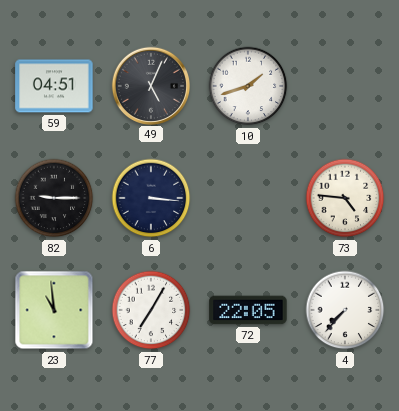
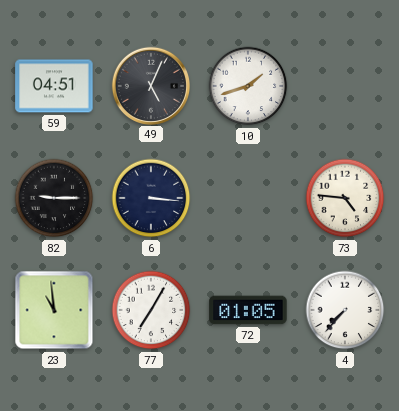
72: 22:05 -> 01:05 (248, 310)
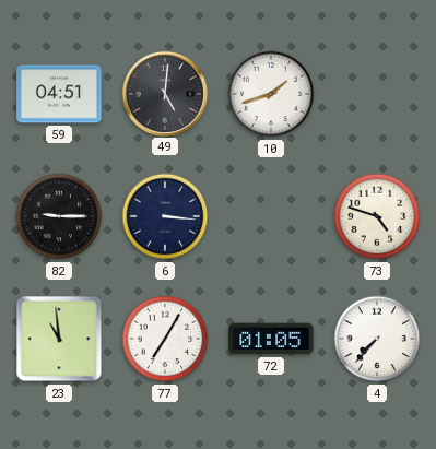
49: 5:04 -> 5:01 (164, 93)
73: 4:46 -> 4:48 (377, 216)
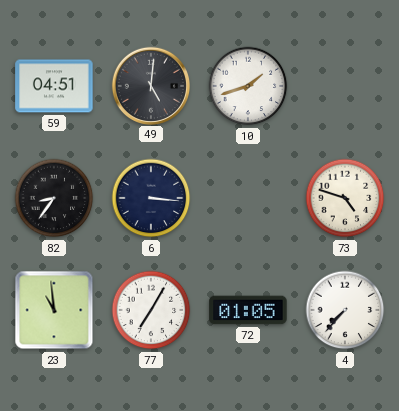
82: 9:15 -> 8:36 (54, 198)
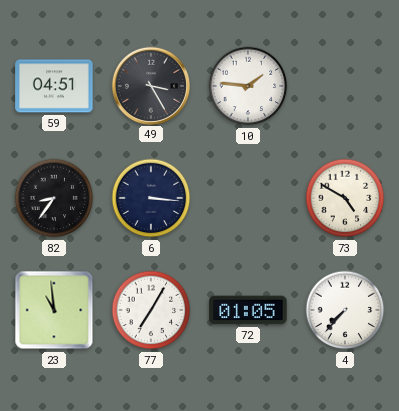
49: 5:01 -> 3:25 (150, 85)
10: 1:42 -> 1:46 (248, 86)
73: 4:48 -> 4:50 (345, 198)
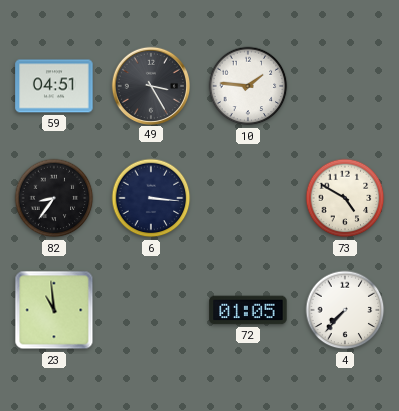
77: 7:05 -> none (151, 310)
